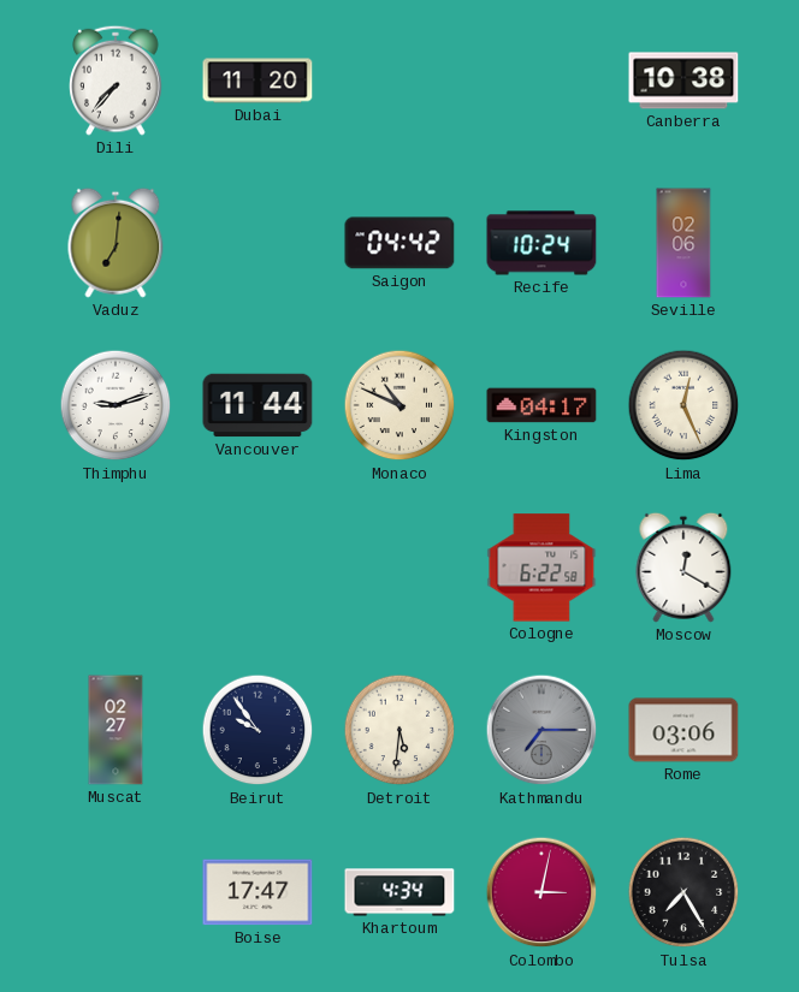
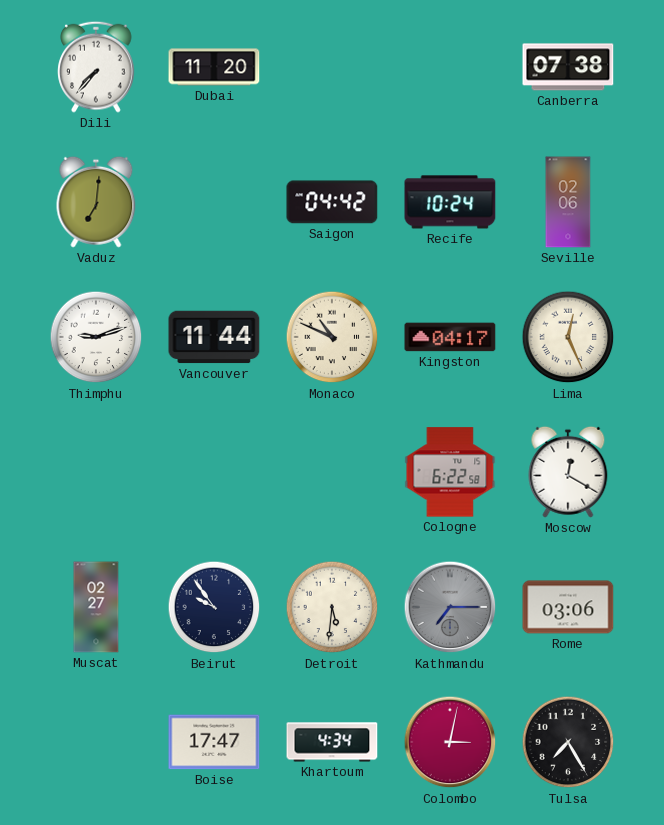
Canberra: 10:38 -> 07:38 (568, 67)
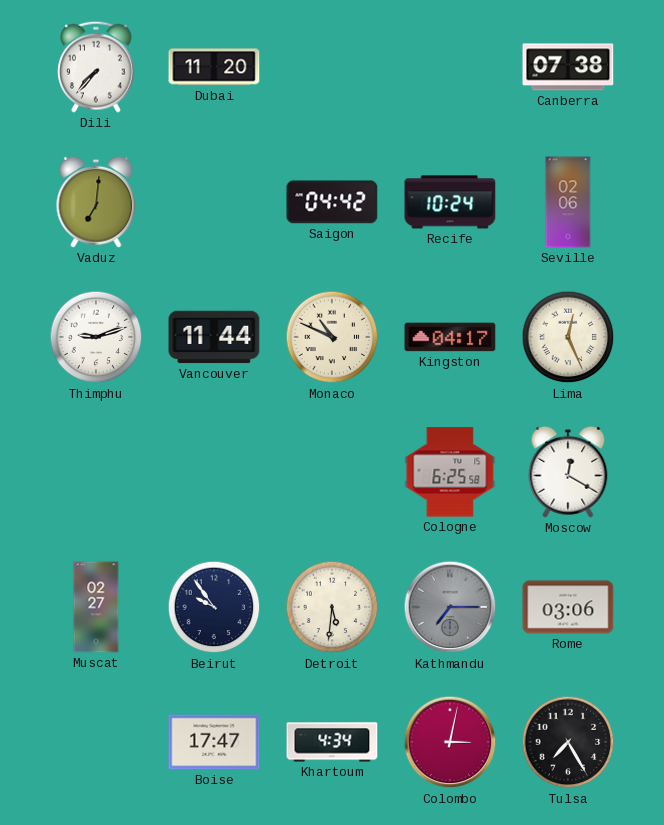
Cologne: 6:22 -> 6:25 (450, 472)
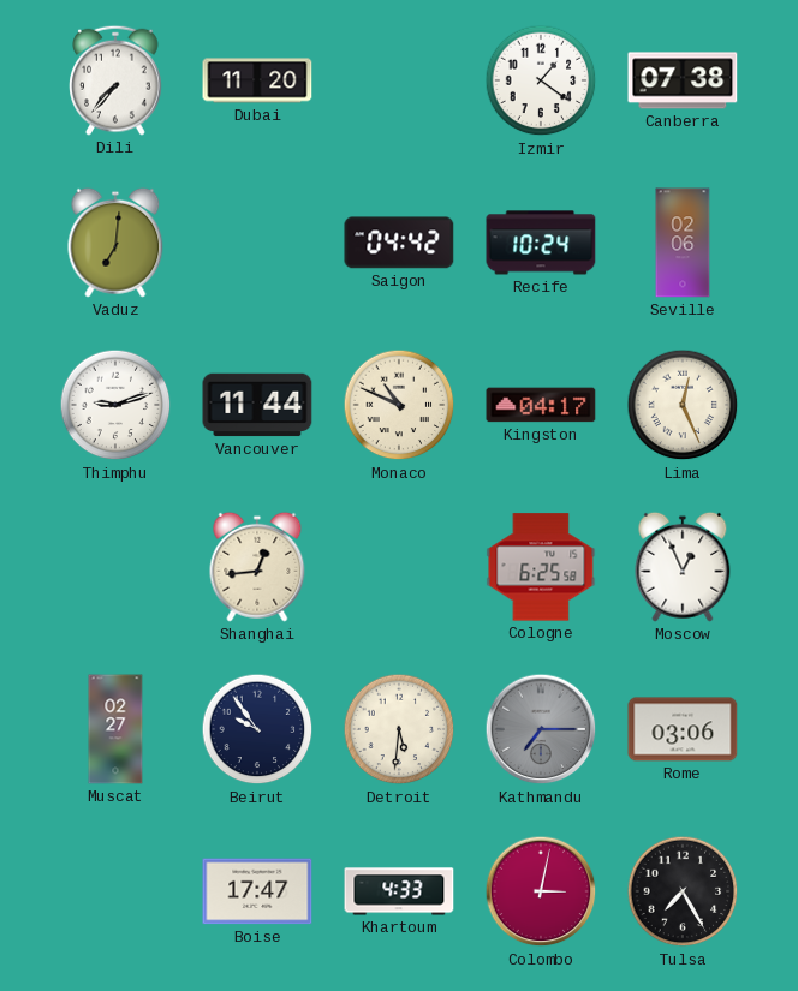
Izmir: none -> 1:21 (541, 80)
Shanghai: none -> 12:44 (257, 567)
Moscow: 12:20 -> 12:56 (683, 567)
Khartoum: 4:34 -> 4:33 (399, 891)
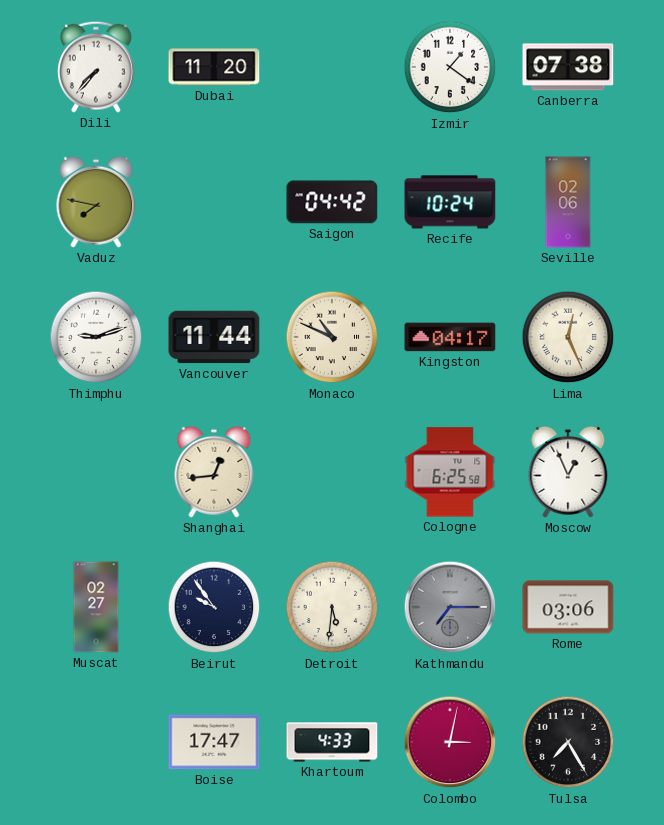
Vaduz: 7:01 -> 7:47 (96, 202)
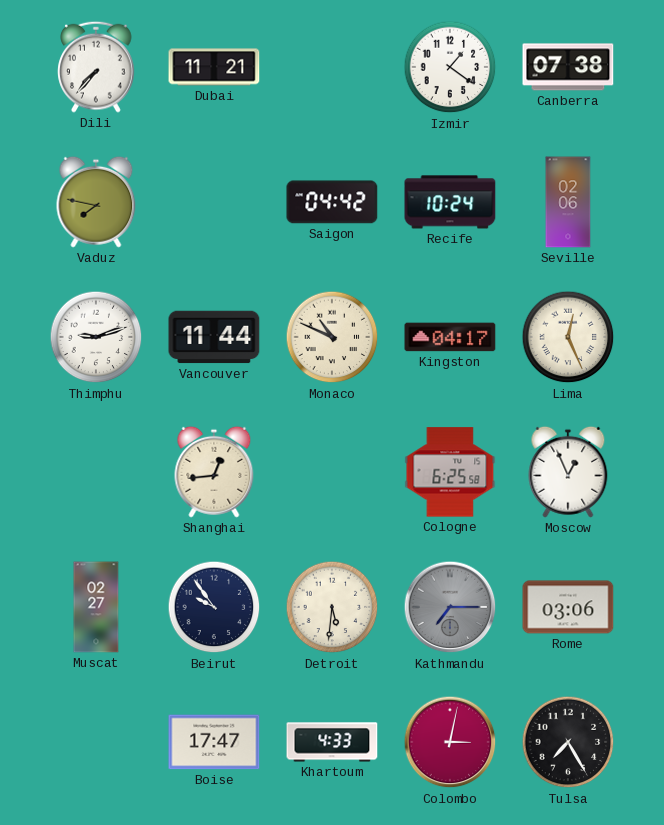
Dubai: 11:20 -> 11:21 (214, 67)
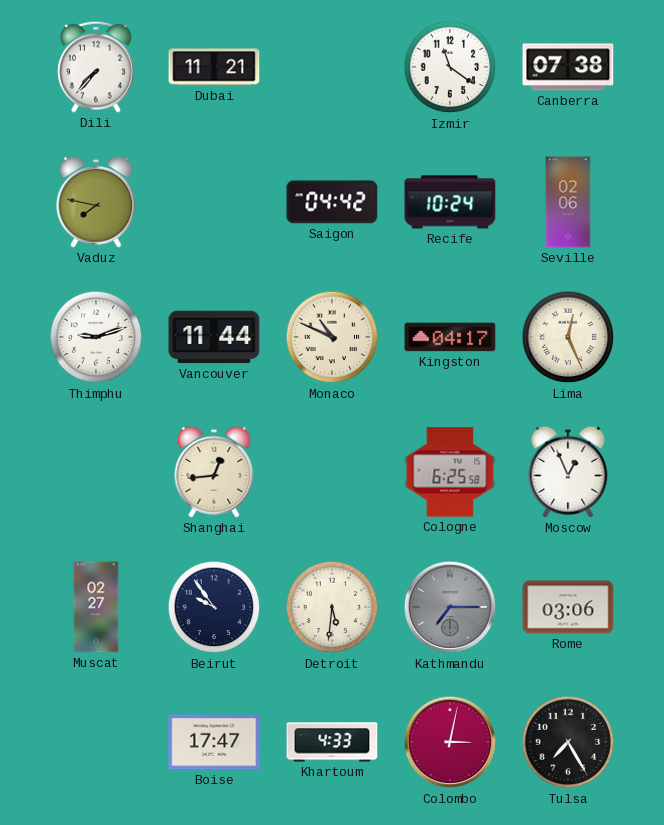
Izmir: 1:21 -> 11:21 (450, 67)
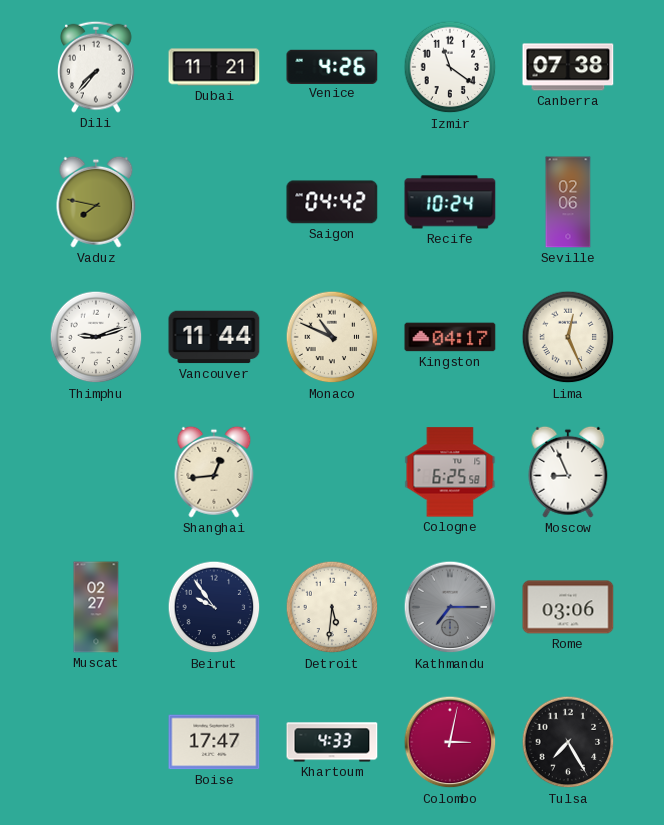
Venice: none -> 4:26 (332, 66)
Moscow: 12:56 -> 8:56 (568, 472)
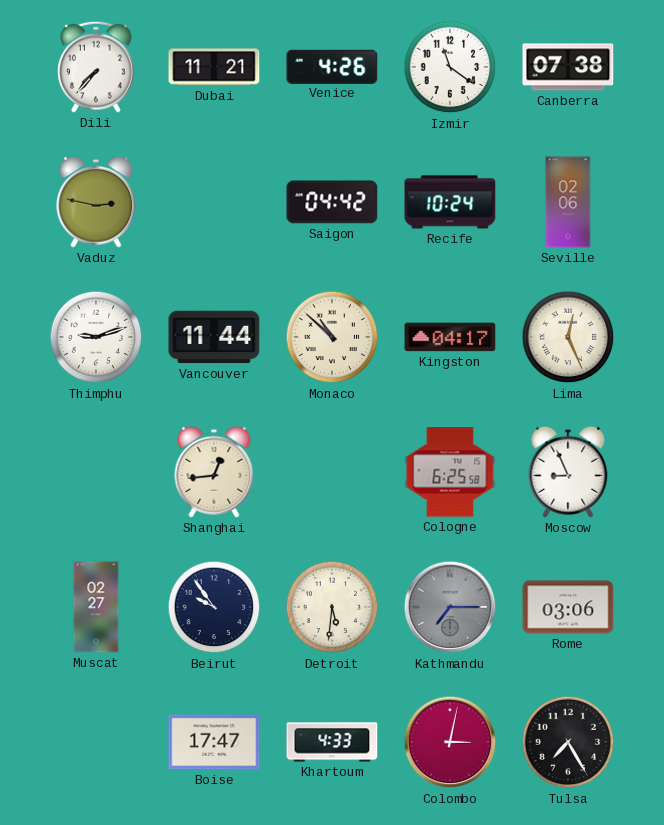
Vaduz: 7:47 -> 2:47 (96, 202)
Monaco: 10:49 -> 10:52 (332, 337)
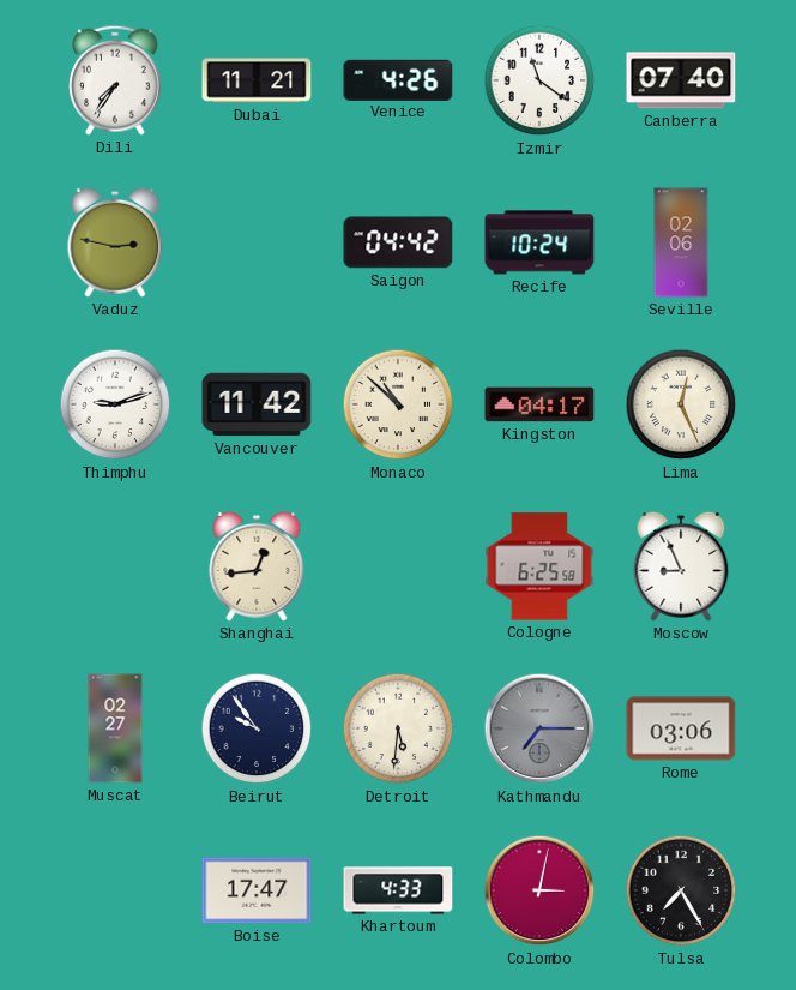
Dili: 7:37 -> 7:36 (115, 80)
Canberra: 07:38 -> 07:40 (681, 80)
Vancouver: 11:44 -> 11:42 (257, 404)
